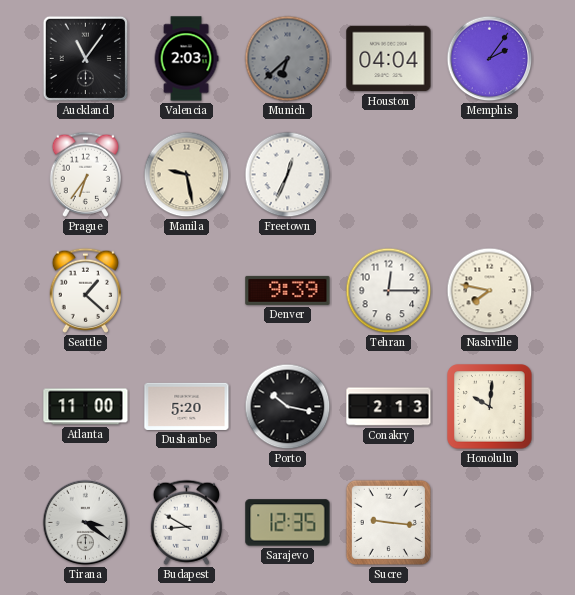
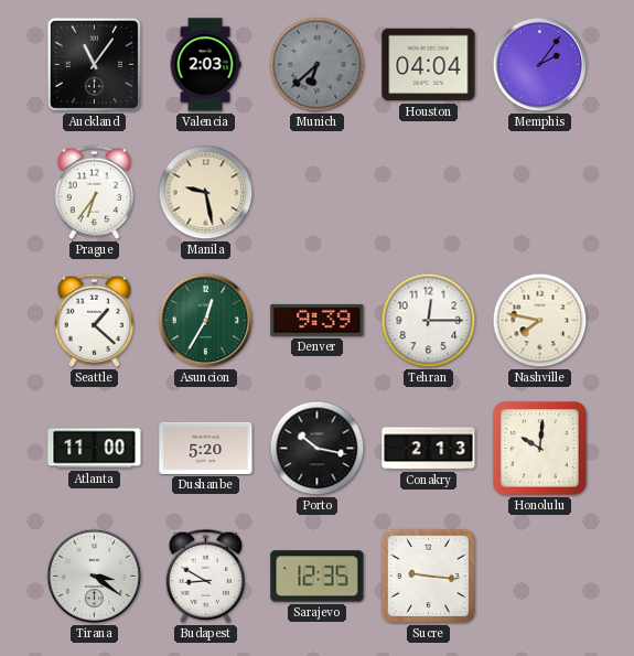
Freetown: 12:34 -> none (288, 175)
Asuncion: none -> 12:35 (206, 321)
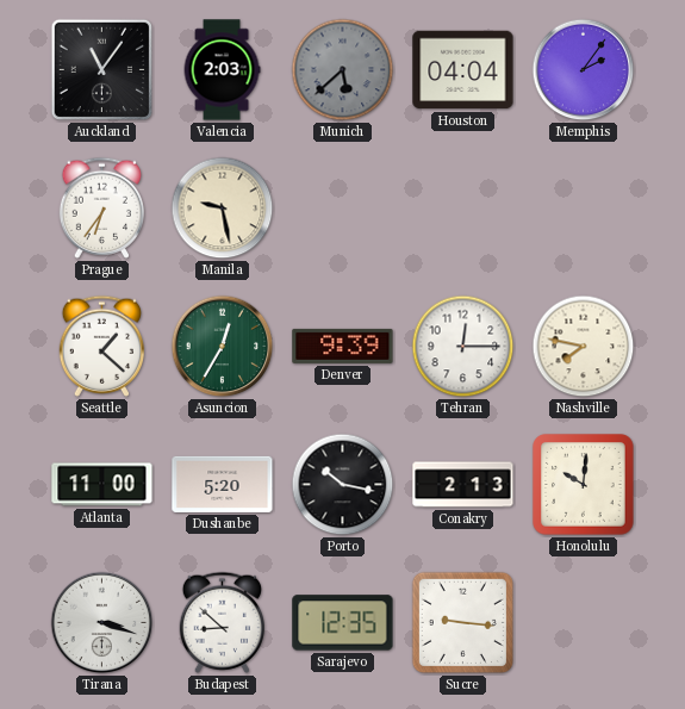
Munich: 6:38 -> 5:38 (343, 70)
Tirana: 3:21 -> 3:18 (102, 623)
Budapest: 8:50 -> 8:52 (222, 622)
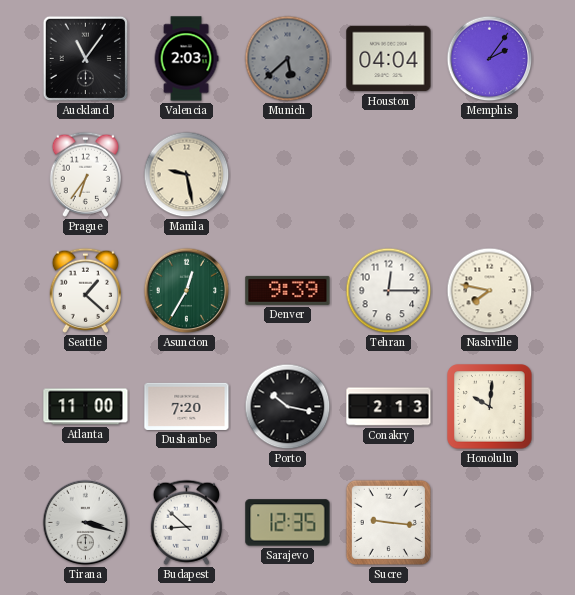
Dushanbe: 5:20 -> 7:20 (187, 406)
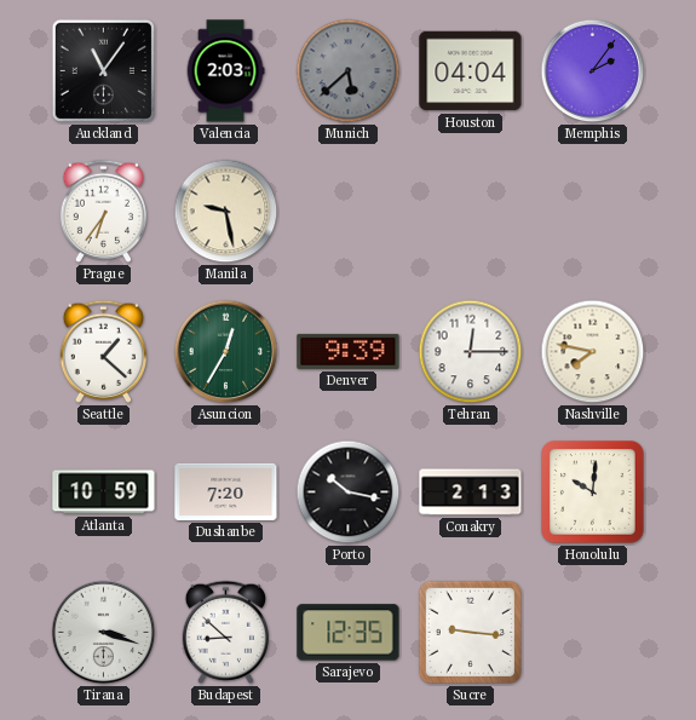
Atlanta: 11:00 -> 10:59 (104, 493)
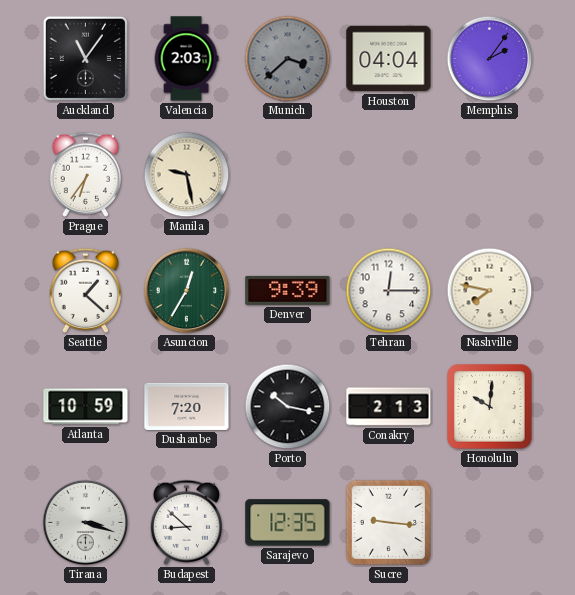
Munich: 5:38 -> 3:38 (288, 59)
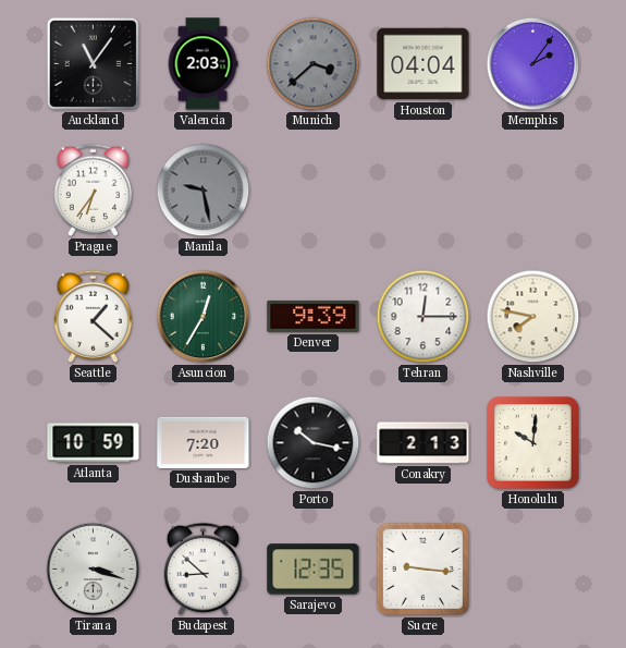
Manila dial: cream -> grey (204, 191)
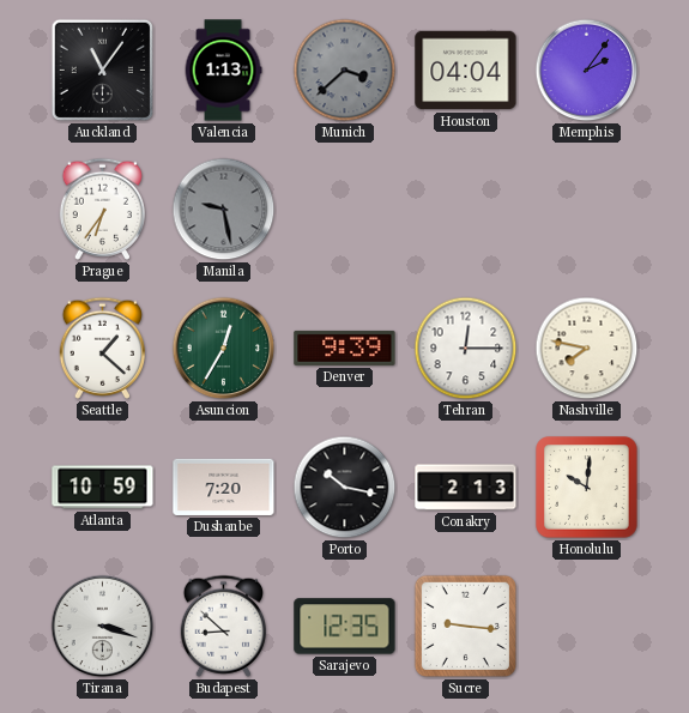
Valencia: 2:03 -> 1:13 (223, 71)
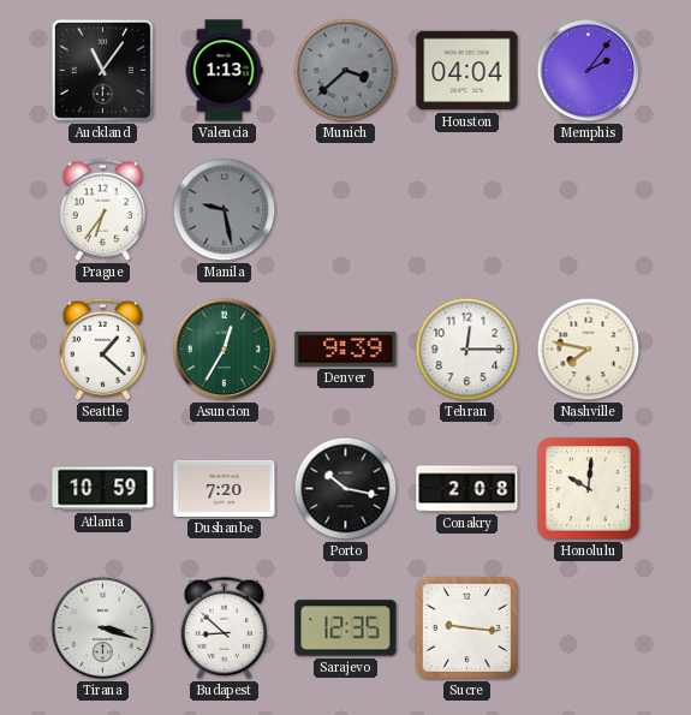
Conakry: 2:13 -> 2:08 (467, 489)
